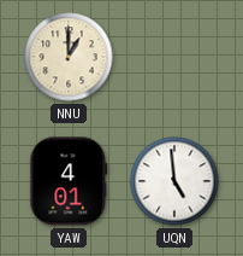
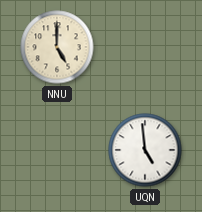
NNU: 1:00 -> 5:00 (57, 47)
YAW: 4:01 -> none (69, 181)
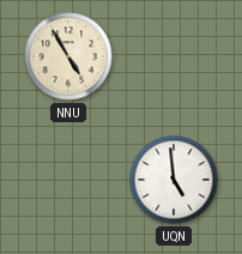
NNU: 5:00 -> 4:55 (68, 56)
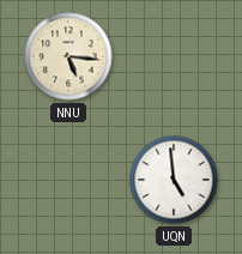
NNU: 4:55 -> 5:16 (68, 56)
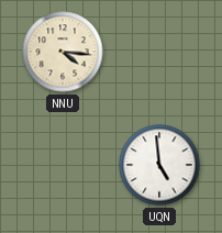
NNU: 5:16 -> 4:16 (63, 52)
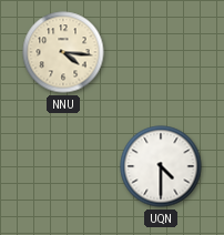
UQN: 4:59 -> 4:30 (161, 166)
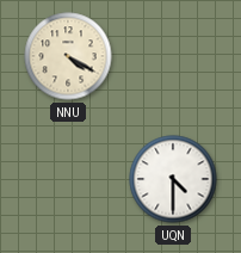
NNU: 4:16 -> 4:20 (68, 56)
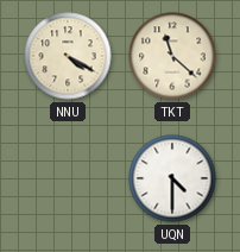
TKT: none -> 11:22 (172, 56)
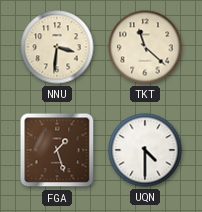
NNU: 4:20 -> 3:31 (57, 47)
FGA: none -> 1:27 (57, 150)
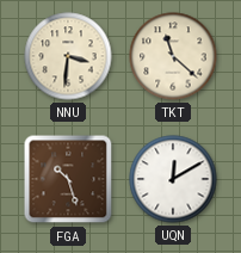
FGA: 1:27 -> 10:27 (68, 179)
UQN: 4:30 -> 12:10 (173, 179)
